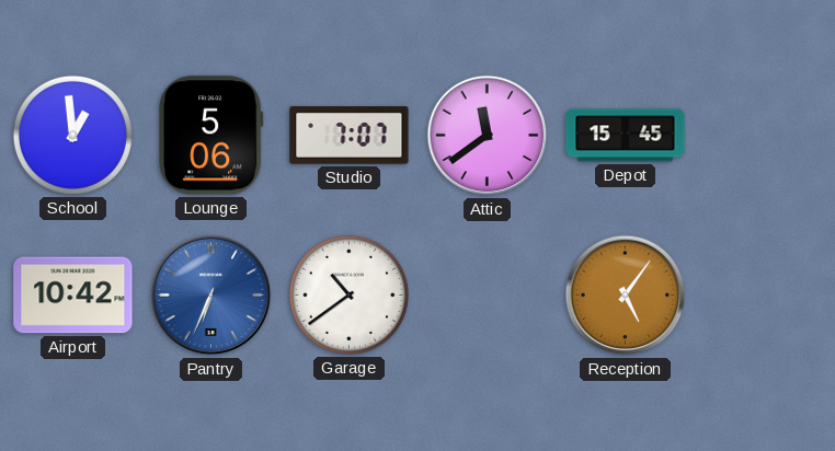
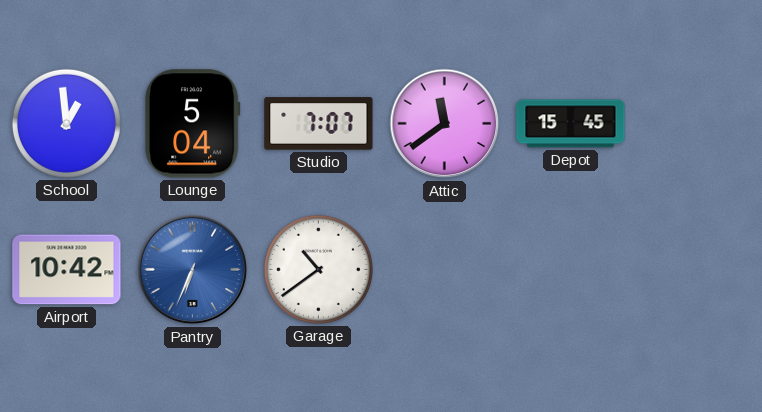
Lounge: 5:06 -> 5:04 (193, 124)
Reception: 5:06 -> none (626, 296)
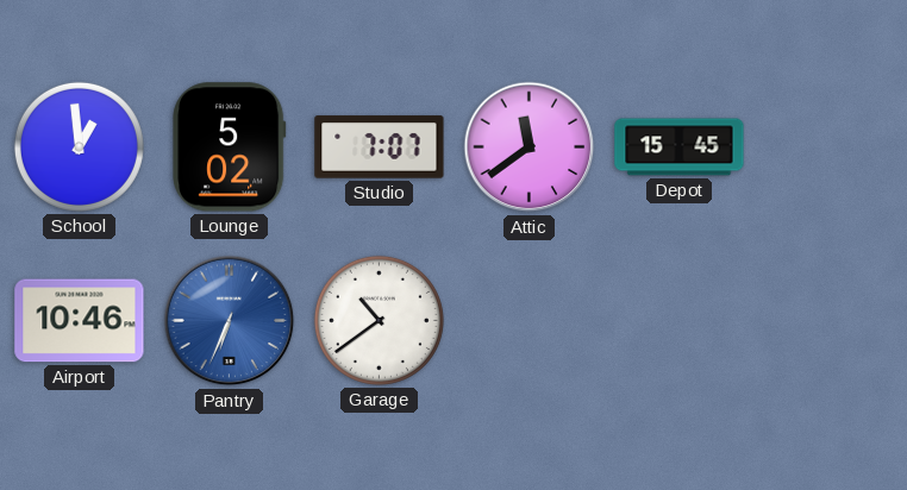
Lounge: 5:04 -> 5:02 (230, 147)
Airport: 10:42 -> 10:46 (80, 321)
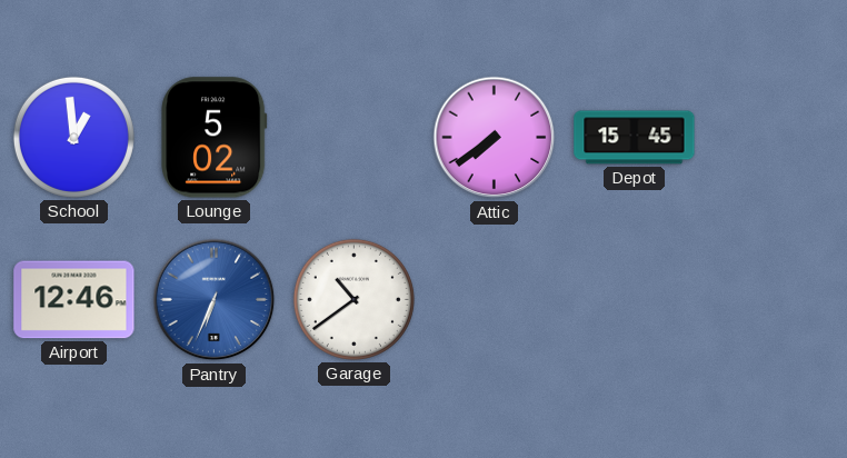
Studio: 7:07 -> none (380, 147)
Attic: 11:39 -> 7:39 (495, 138)
Airport: 10:46 -> 12:46 (74, 300)
